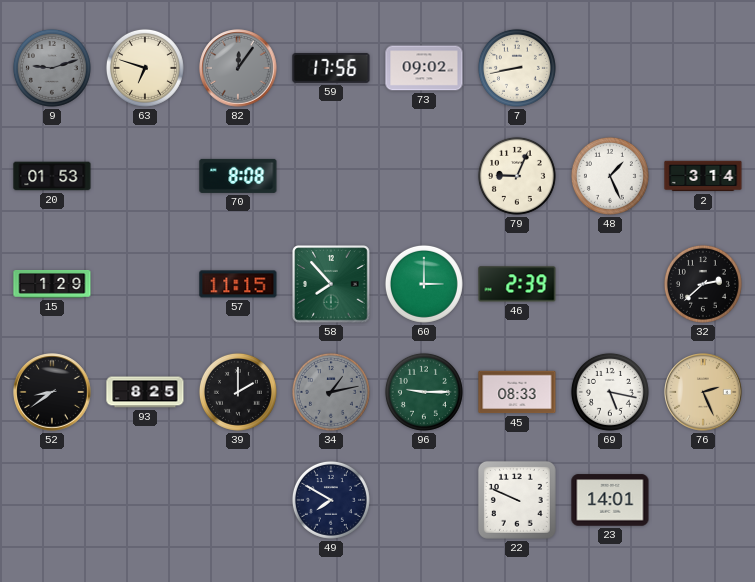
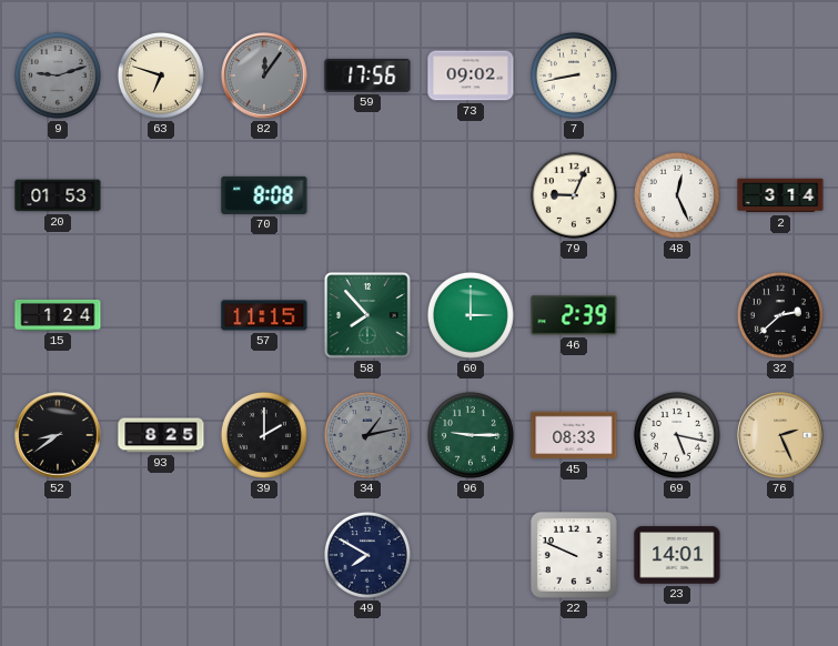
48: 1:26 -> 12:26 (677, 195)
15: 1:29 -> 1:24 (58, 316)
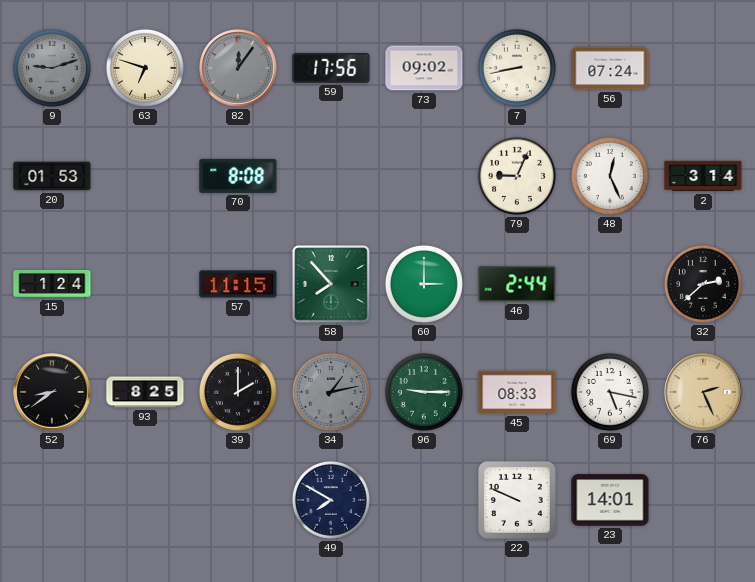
56: none -> 07:24 (610, 68)
46: 2:39 -> 2:44 (517, 284)
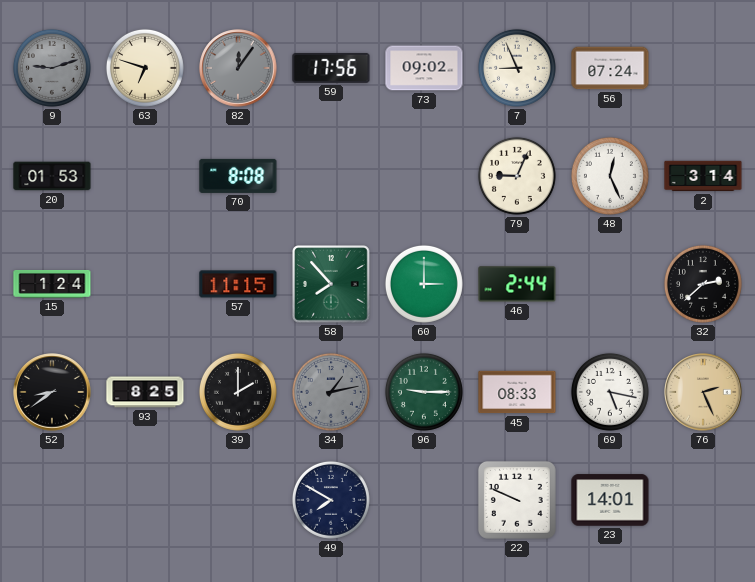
7: 8:43 -> 8:56 (517, 68)
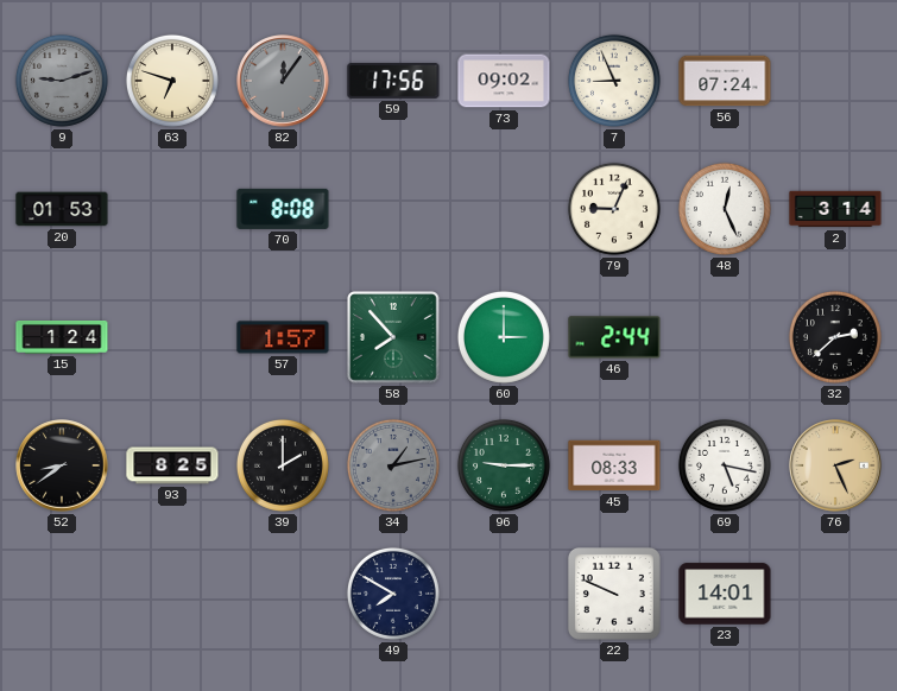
57: 11:15 -> 1:57 (283, 337)
